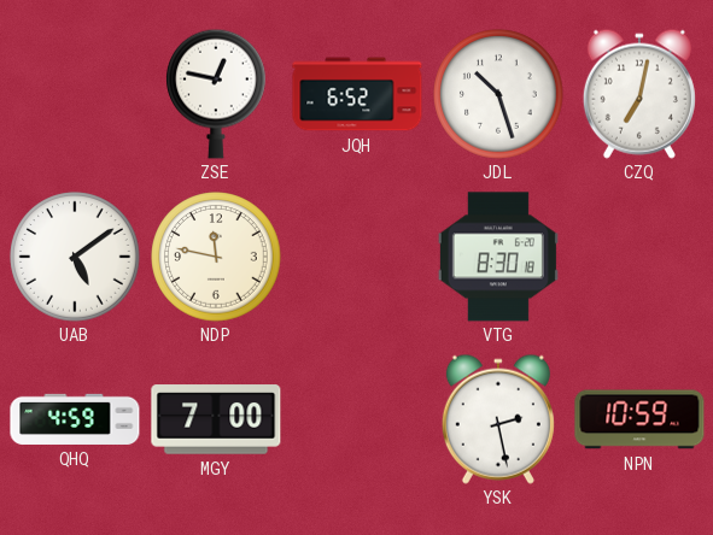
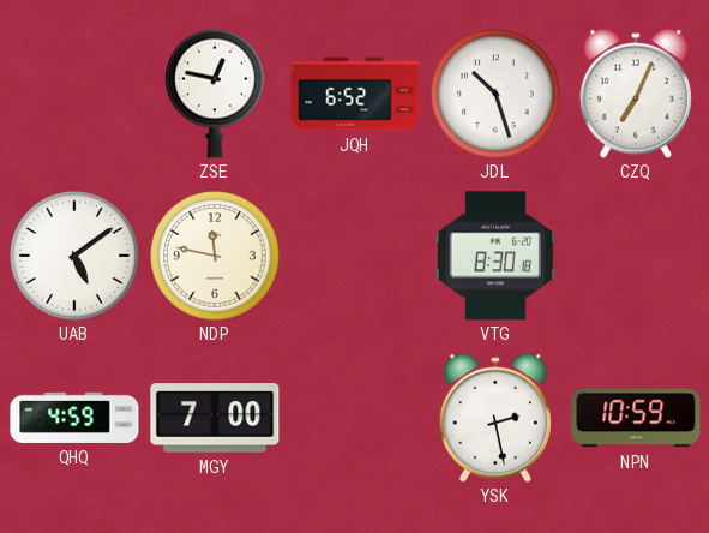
CZQ: 7:02 -> 7:04 (636, 94)
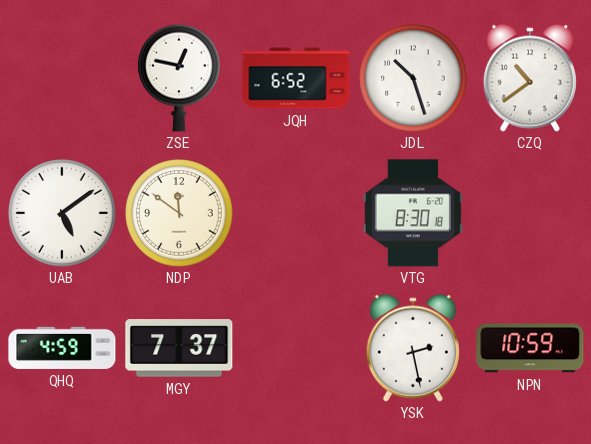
CZQ: 7:04 -> 10:39 (530, 78)
NDP: 11:47 -> 11:51 (179, 213)
MGY: 7:00 -> 7:37 (179, 348)
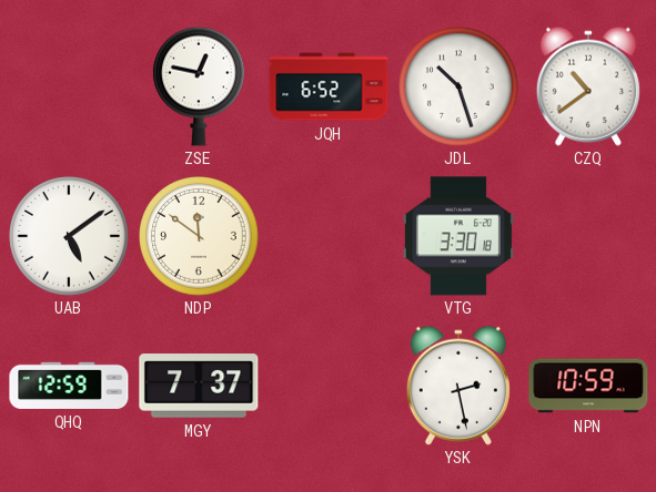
VTG: 8:30 -> 3:30 (458, 236)
QHQ: 4:59 -> 12:59 (69, 386)
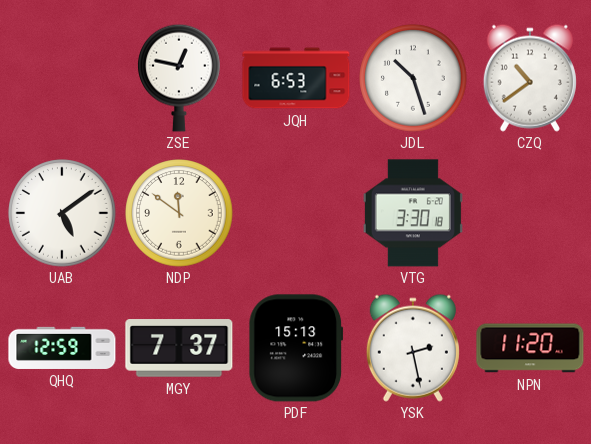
JQH: 6:52 -> 6:53 (296, 78)
PDF: none -> 15:13 (296, 348)
NPN: 10:59 -> 11:20 (530, 348)
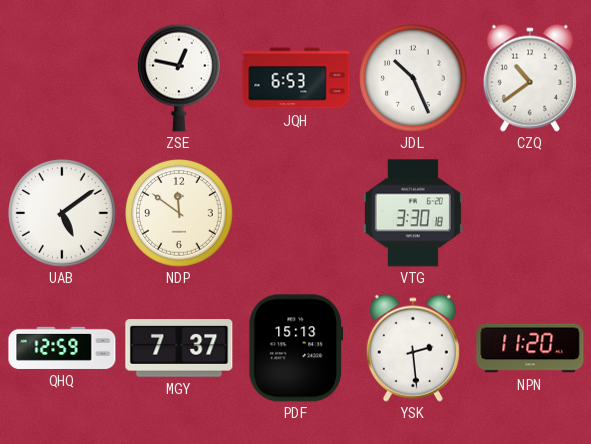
JDL: 10:27 -> 10:26 (413, 78)
YSK: 2:28 -> 2:29 (413, 348)
